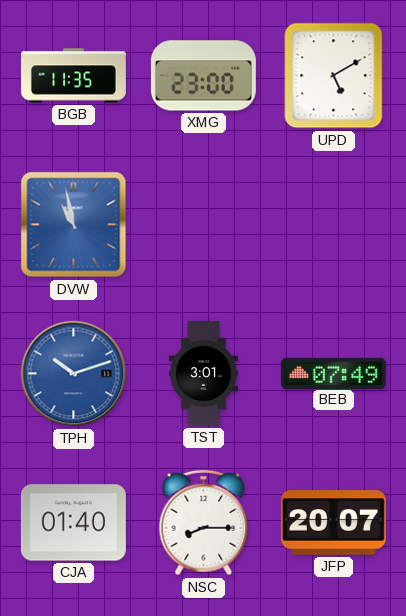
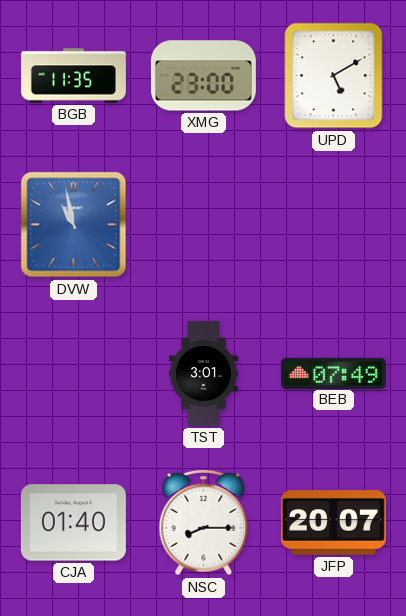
TPH: 10:12 -> none (74, 374)
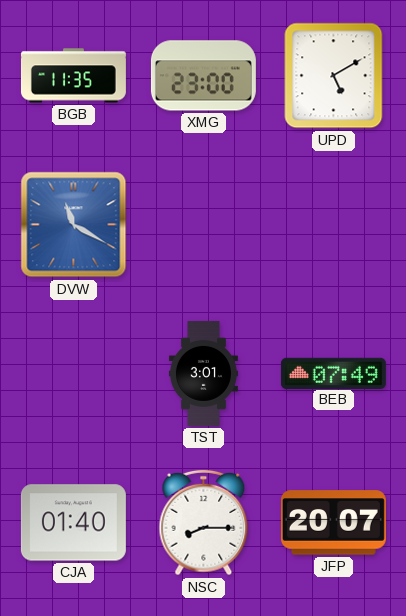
DVW: 10:58 -> 11:20 (74, 225)
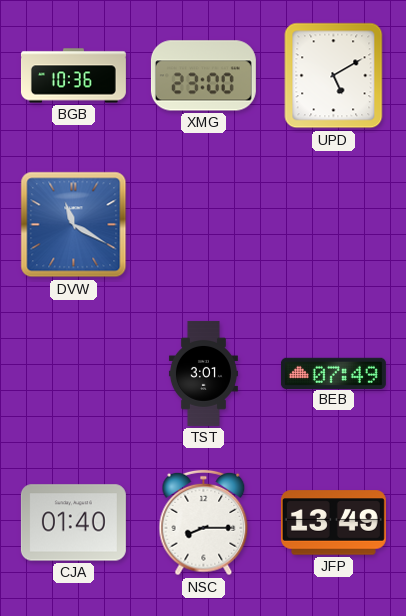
BGB: 11:35 -> 10:36 (73, 76)
JFP: 20:07 -> 13:49 (333, 523)
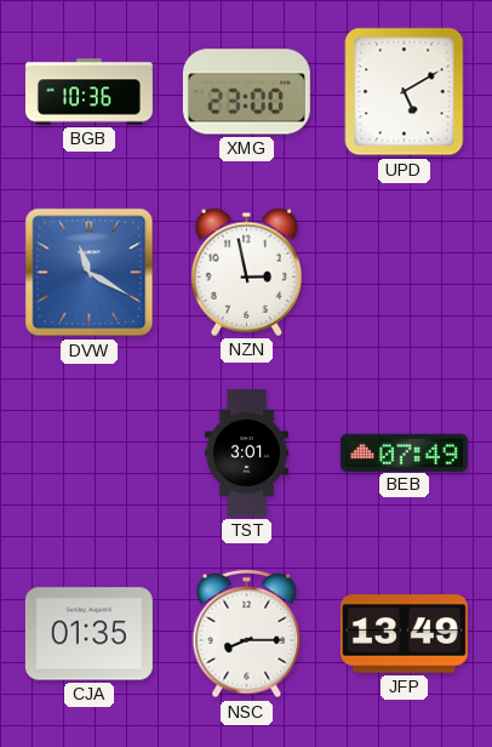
NZN: none -> 2:58 (246, 272)
CJA: 01:40 -> 01:35 (88, 634)
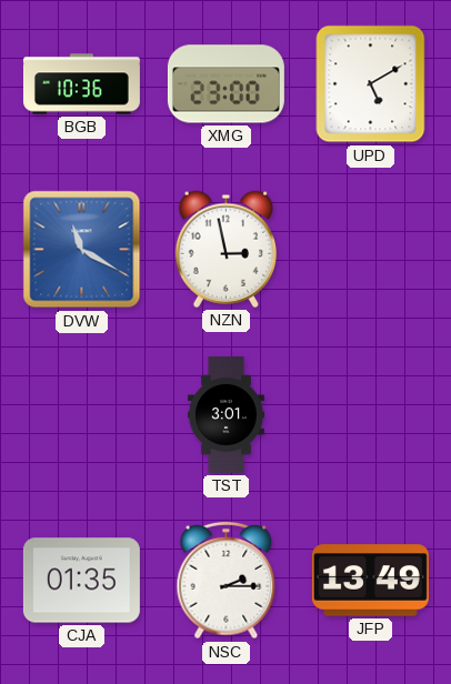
BEB: 07:49 -> none (404, 452)
NSC: 8:15 -> 2:15 (227, 581)
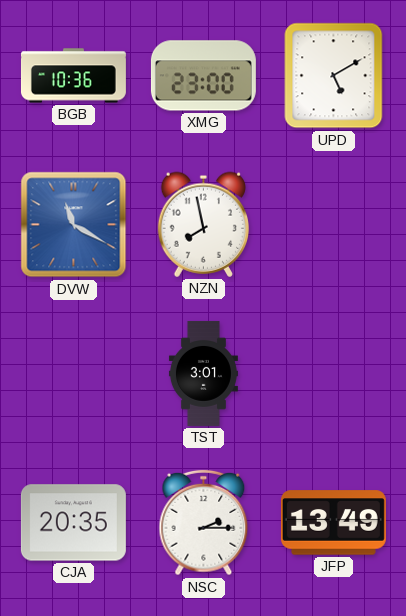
NZN: 2:58 -> 7:58 (203, 224)
CJA: 01:35 -> 20:35 (73, 523)
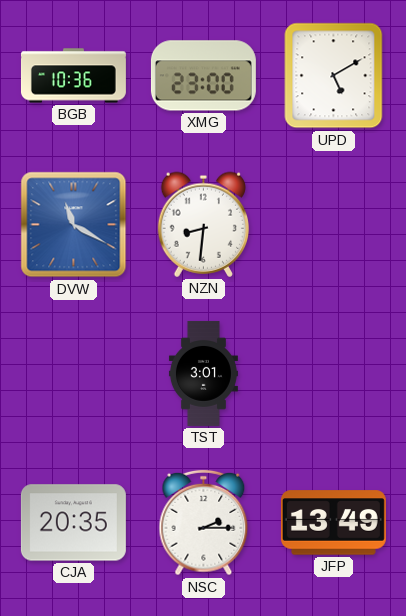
NZN: 7:58 -> 8:31 (203, 224)
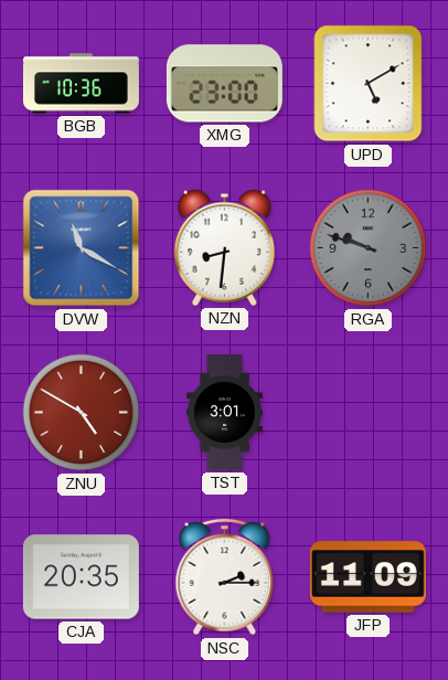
RGA: none -> 9:48 (369, 248)
ZNU: none -> 4:50 (82, 413)
JFP: 13:49 -> 11:09 (367, 577)
